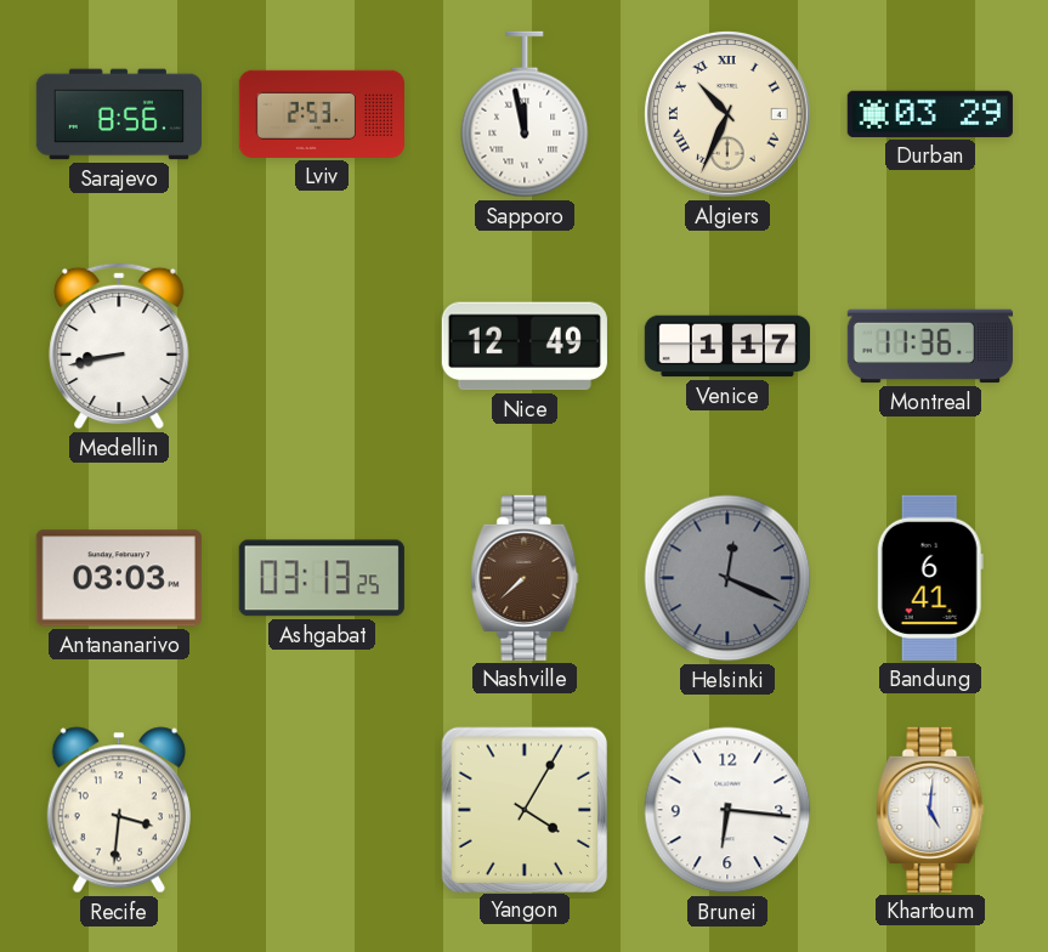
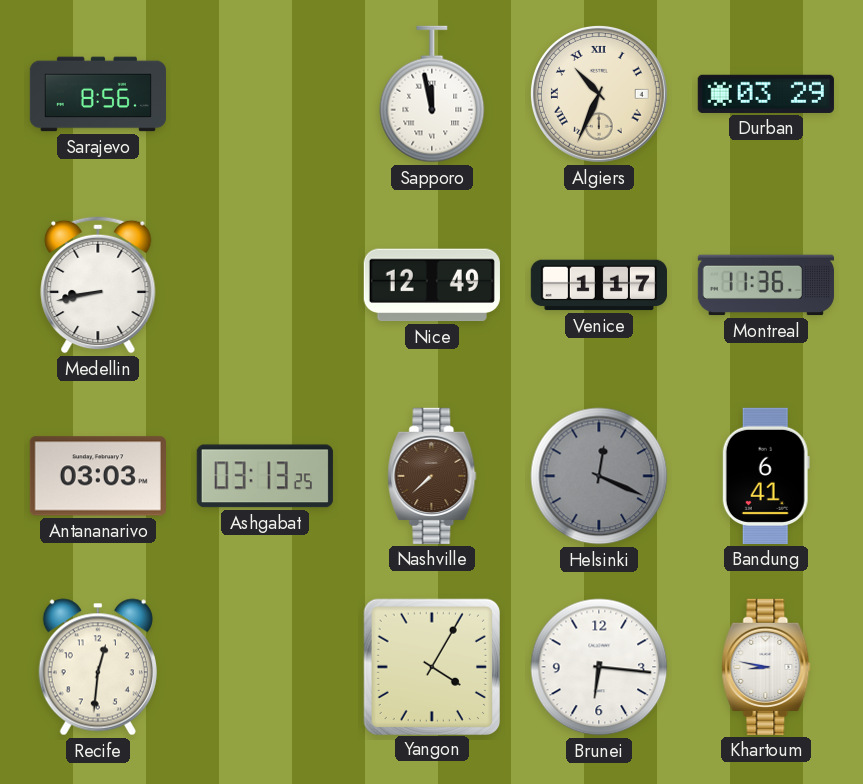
Lviv: 2:53 -> none (321, 114)
Recife: 3:31 -> 12:31 (98, 667)
Khartoum: 5:01 -> 8:47 (766, 667)
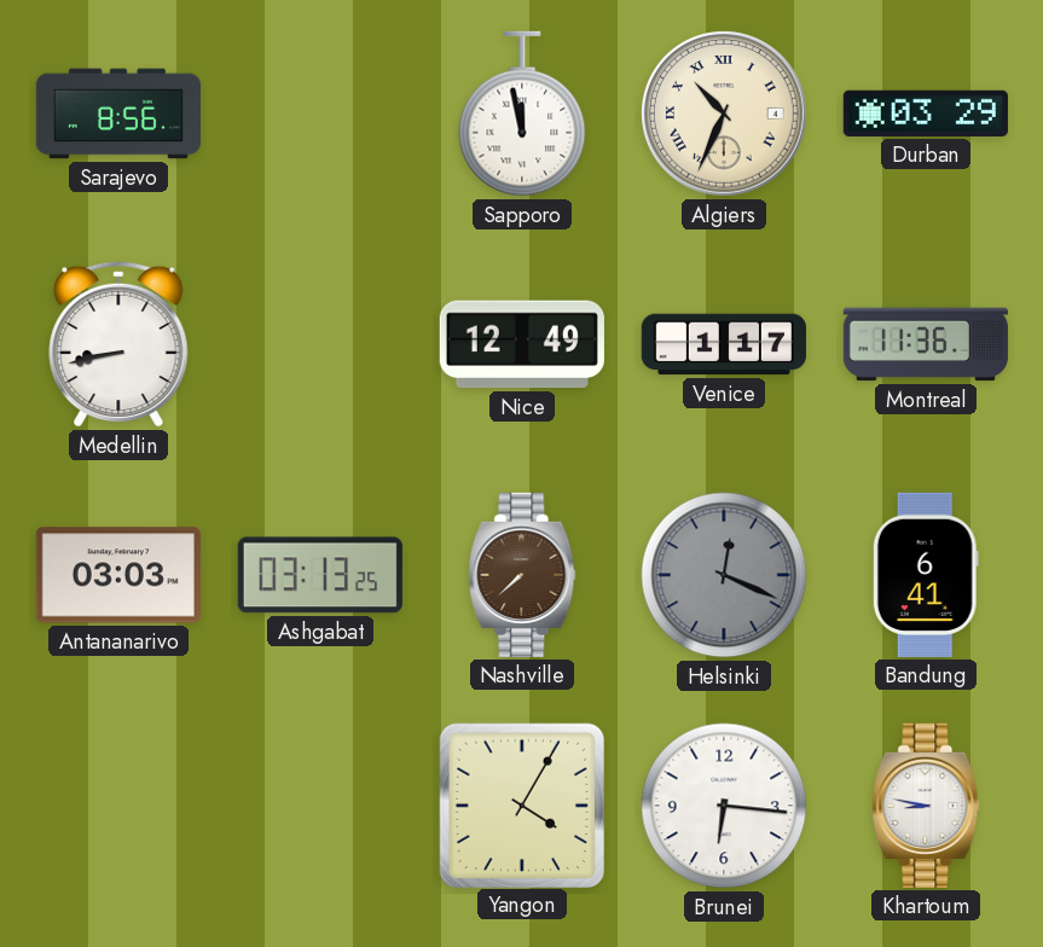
Recife: 12:31 -> none (98, 667)
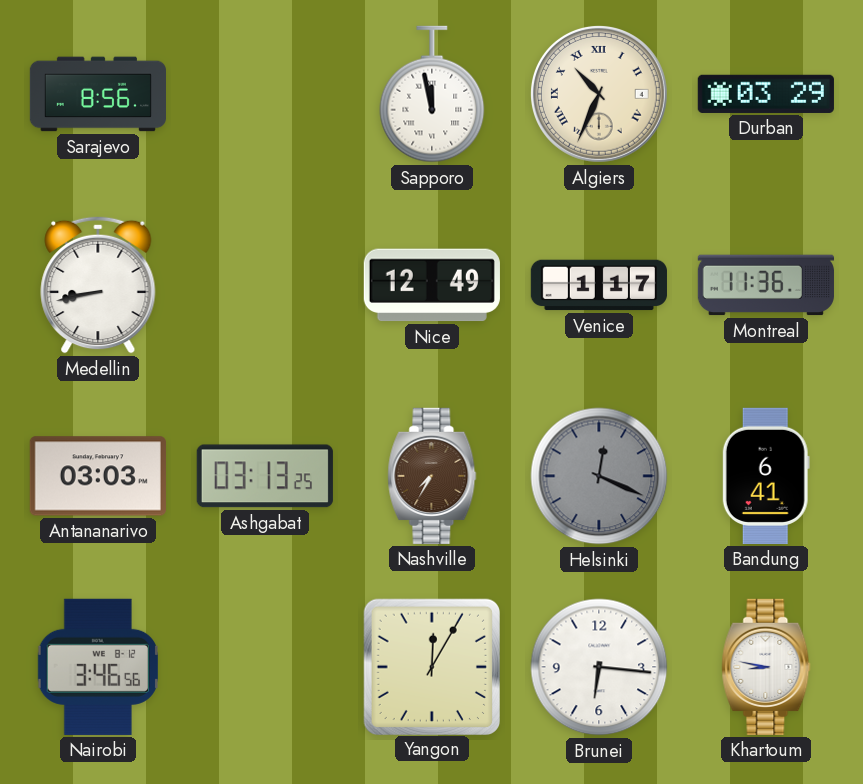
Nashville: 7:38 -> 7:35 (432, 476)
Nairobi: none -> 3:46 (97, 667)
Yangon: 4:05 -> 12:05 (431, 666)
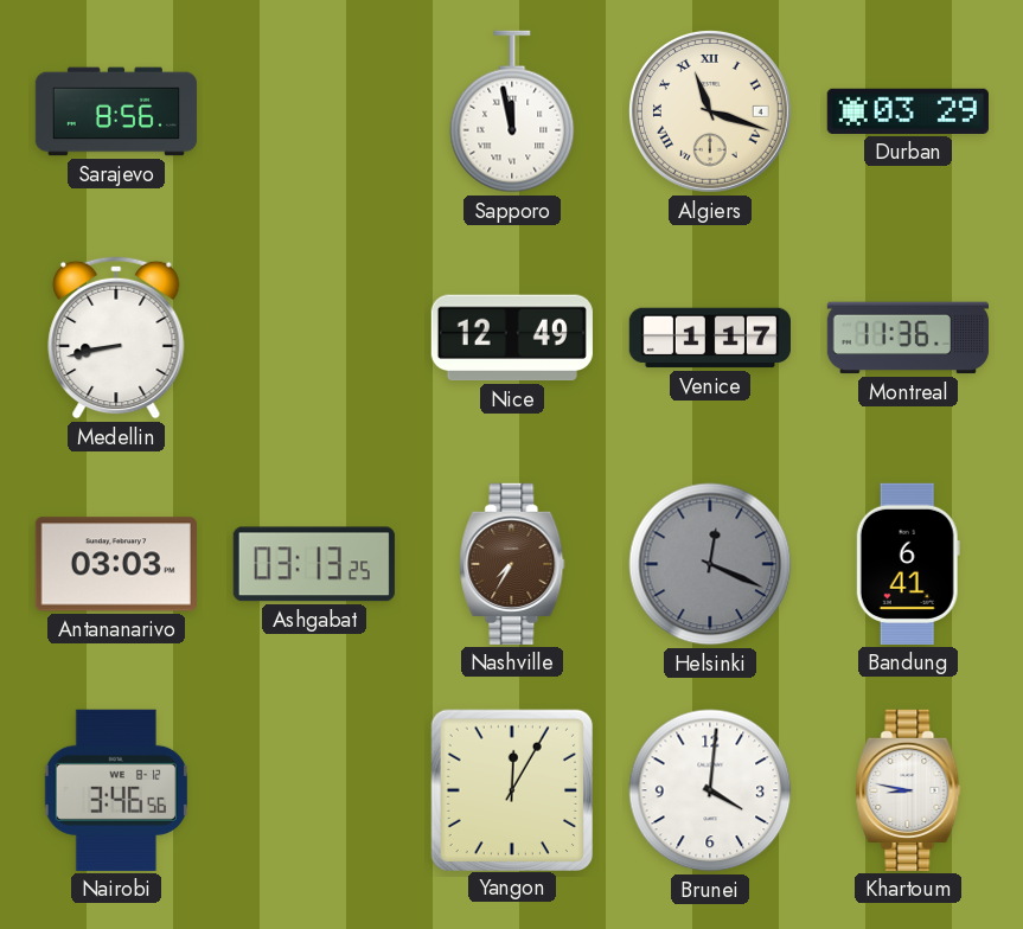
Algiers: 10:34 -> 11:18 (710, 111)
Brunei: 6:16 -> 4:01 (710, 790)
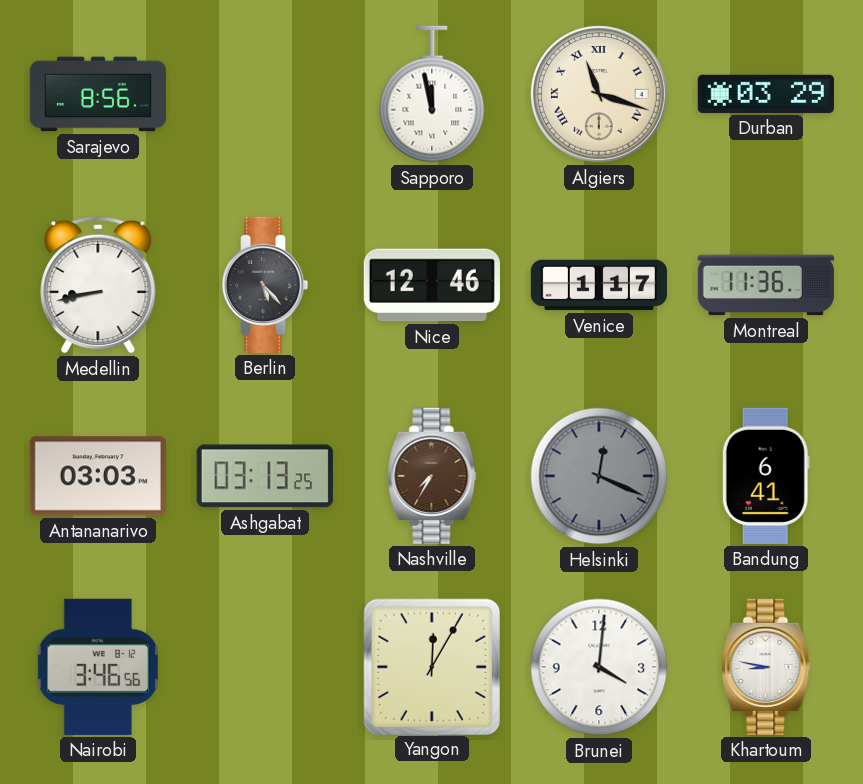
Berlin: none -> 5:23 (265, 285)
Nice: 12:49 -> 12:46 (432, 285)
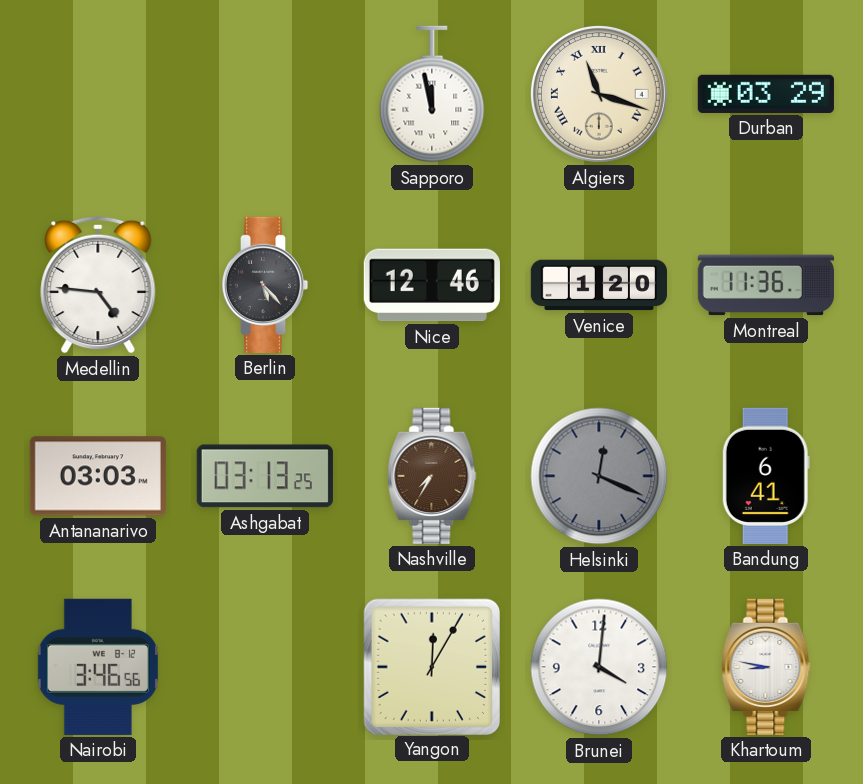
Sarajevo: 8:56 -> none (97, 94)
Medellin: 8:43 -> 4:46 (98, 285)
Venice: 1:17 -> 1:20 (599, 285)
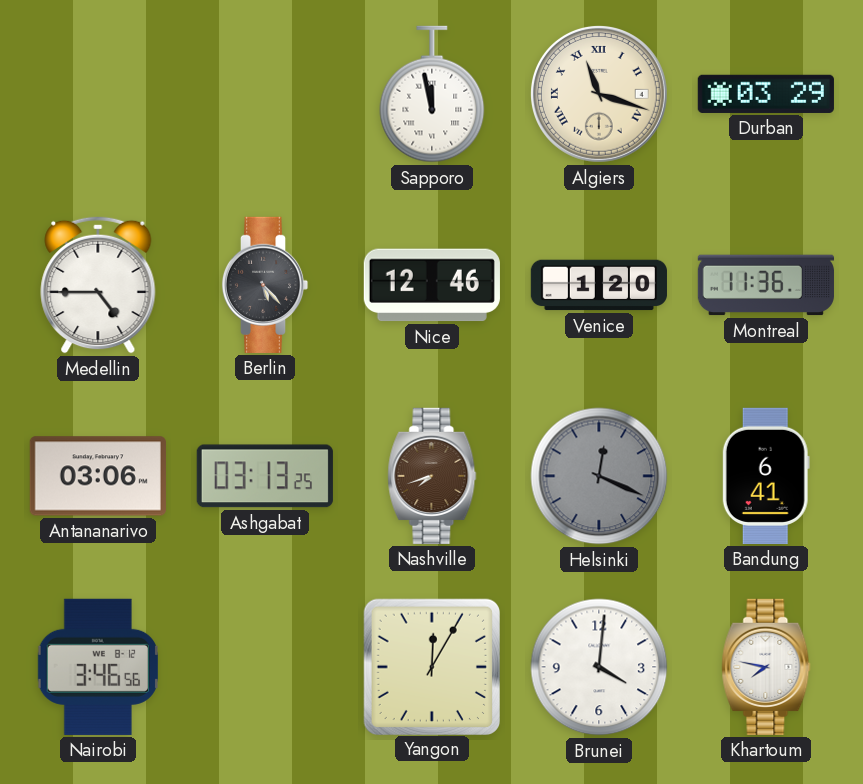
Medellin: 4:46 -> 4:45 (98, 285)
Antananarivo: 03:03 -> 03:06 (98, 476)
Nashville: 7:35 -> 7:42 (432, 476)
Khartoum: 8:47 -> 7:47 (766, 667)
